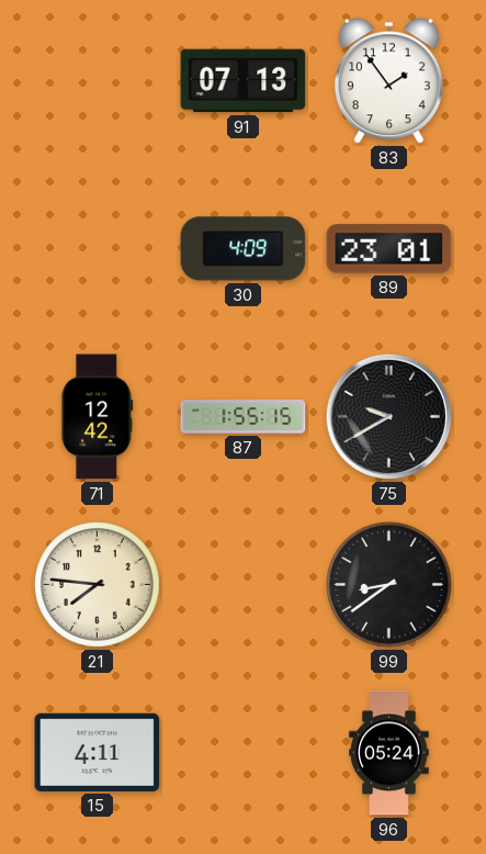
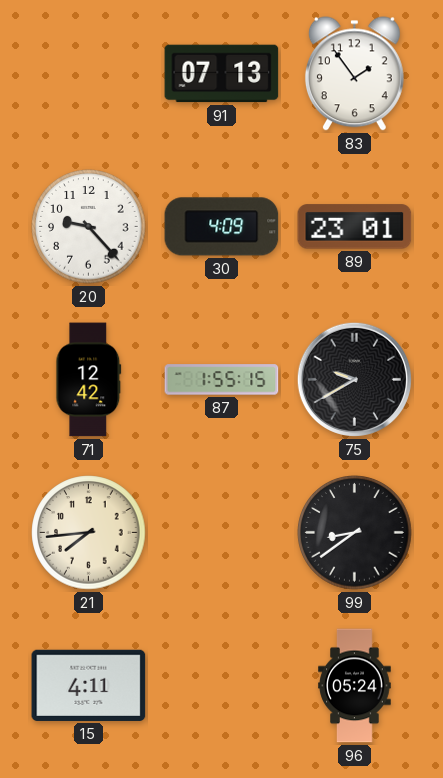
20: none -> 9:23 (89, 227)
21: 7:46 -> 7:44 (89, 533)
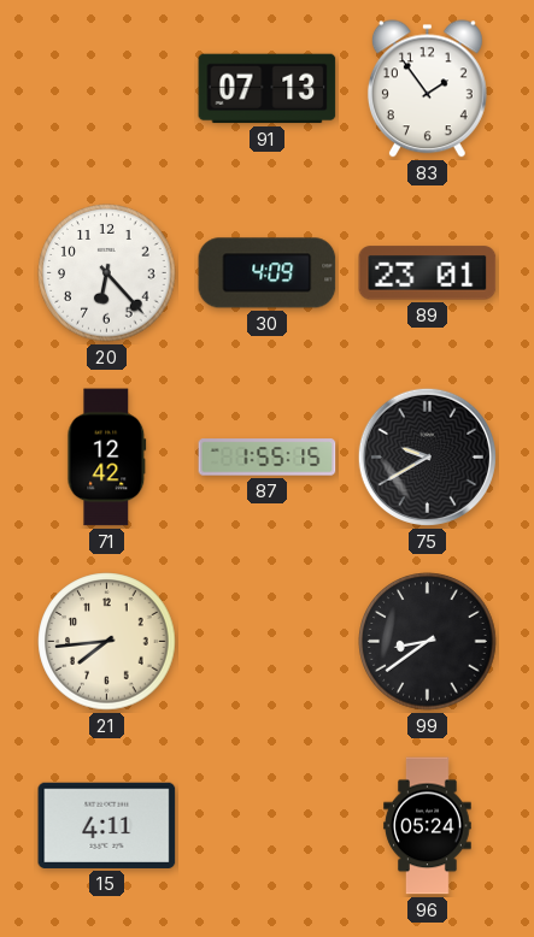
20: 9:23 -> 6:23 (107, 273)
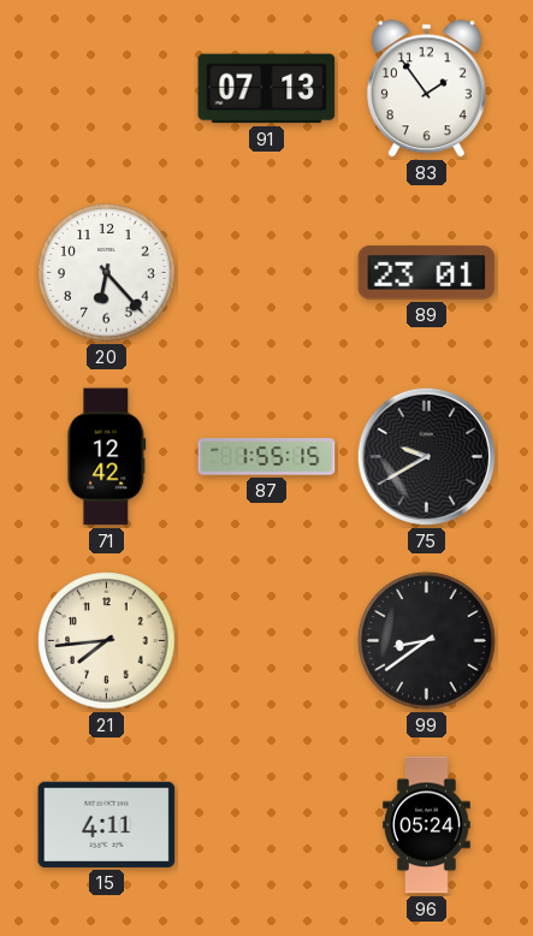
30: 4:09 -> none (268, 273)
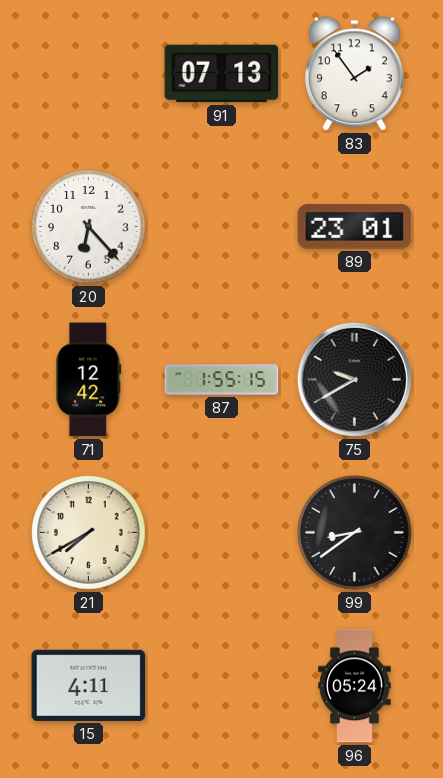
21: 7:44 -> 7:40 (89, 533)
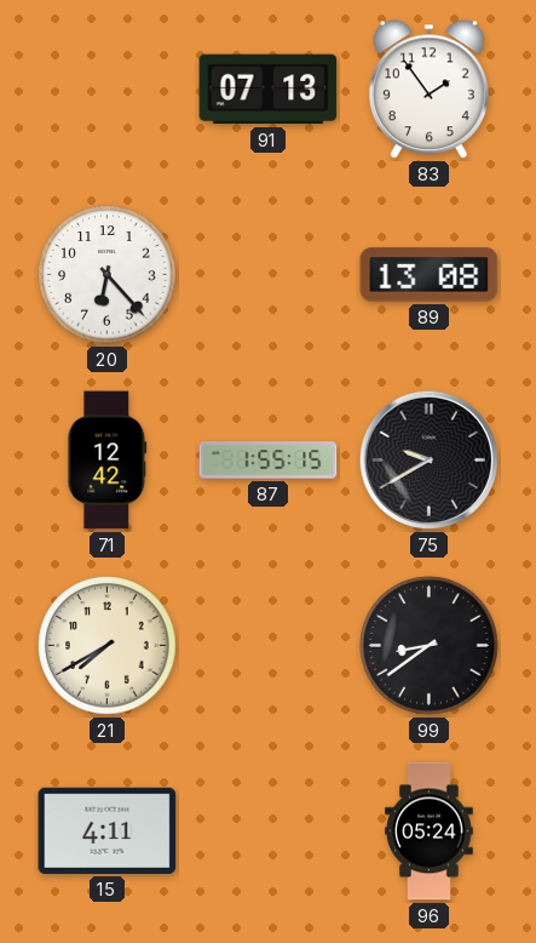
89: 23:01 -> 13:08 (430, 275)
